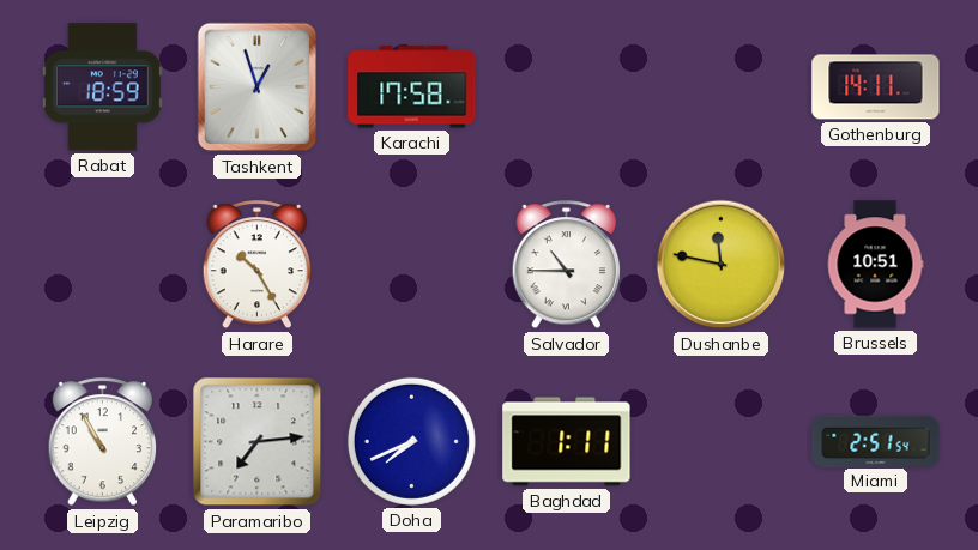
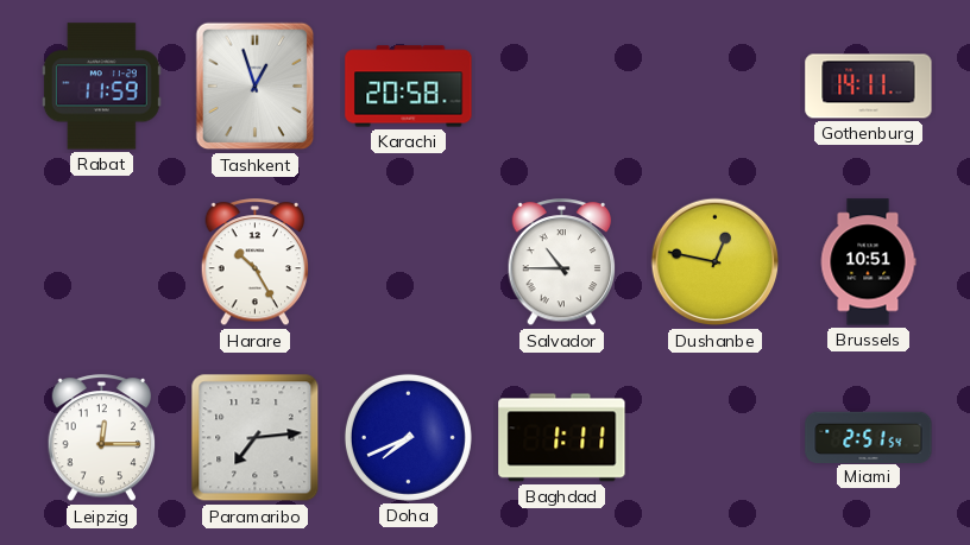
Rabat: 18:59 -> 11:59 (101, 87)
Karachi: 17:58 -> 20:58 (409, 87)
Dushanbe: 11:47 -> 12:47 (716, 262)
Leipzig: 10:55 -> 12:15 (102, 438)
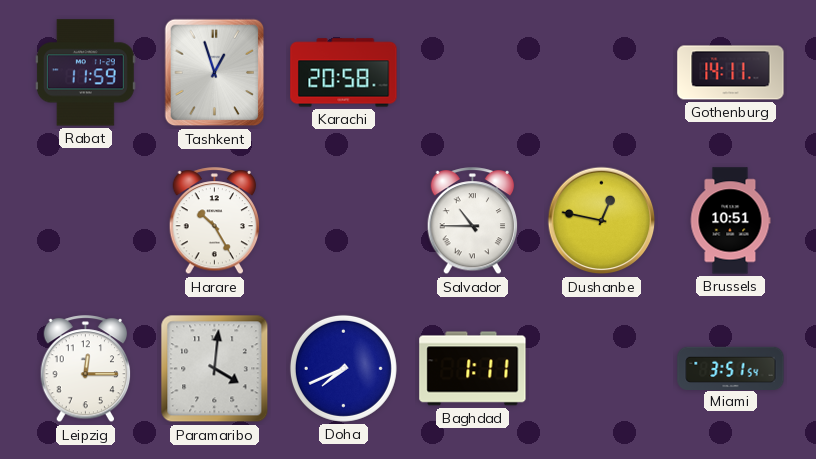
Paramaribo: 7:14 -> 4:01 (215, 369)
Miami: 2:51 -> 3:51 (731, 368)
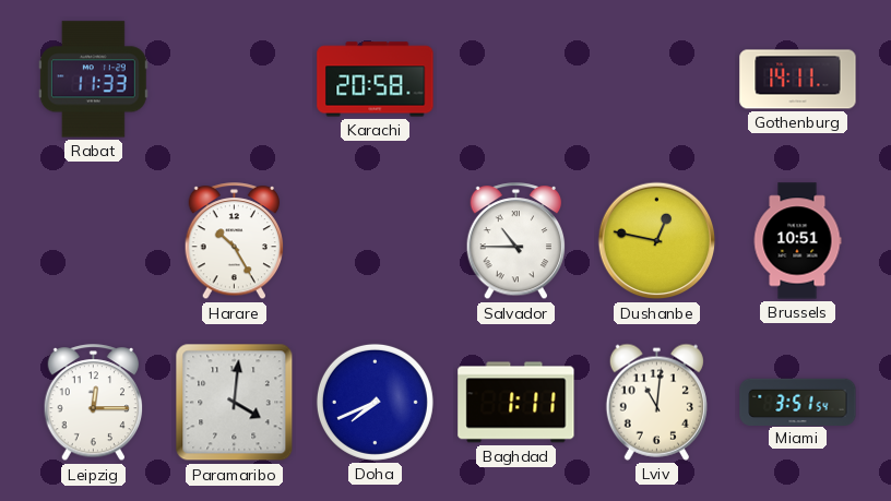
Rabat: 11:59 -> 11:33 (93, 80)
Tashkent: 12:57 -> none (215, 73)
Lviv: none -> 11:01 (656, 402)
